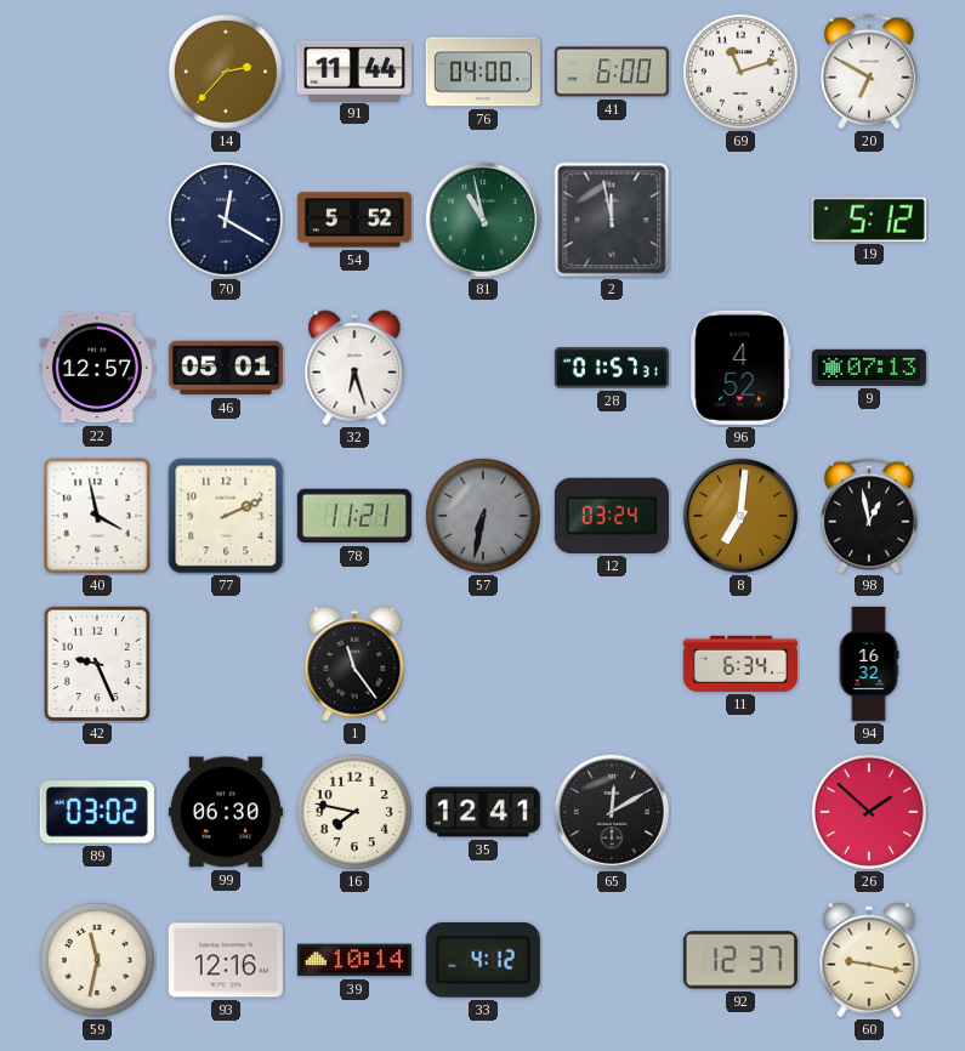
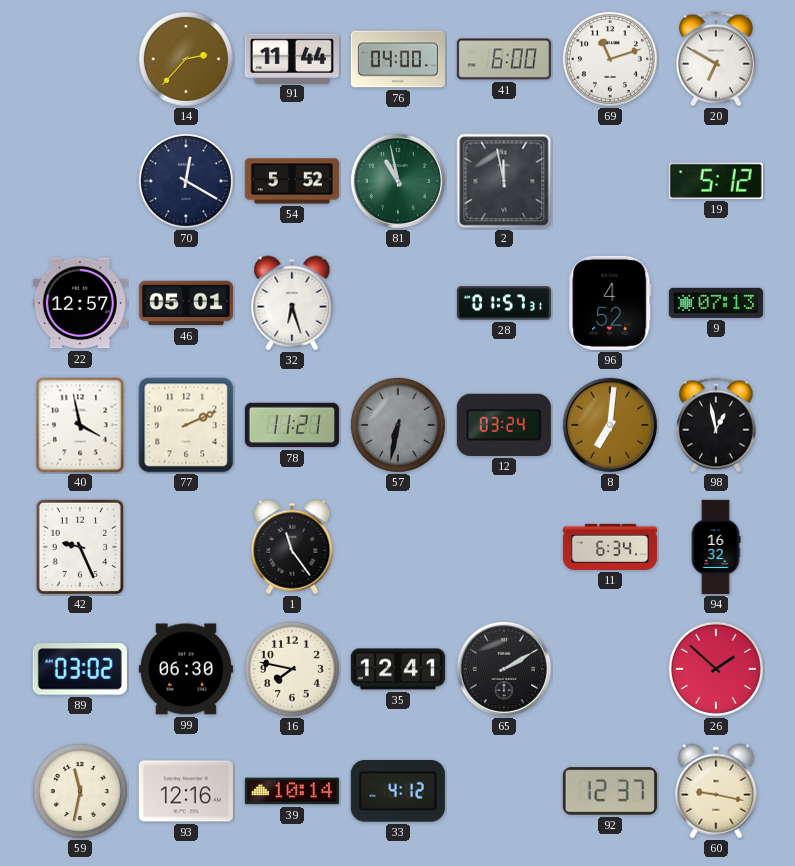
65: 12:10 -> 2:10 (504, 669)
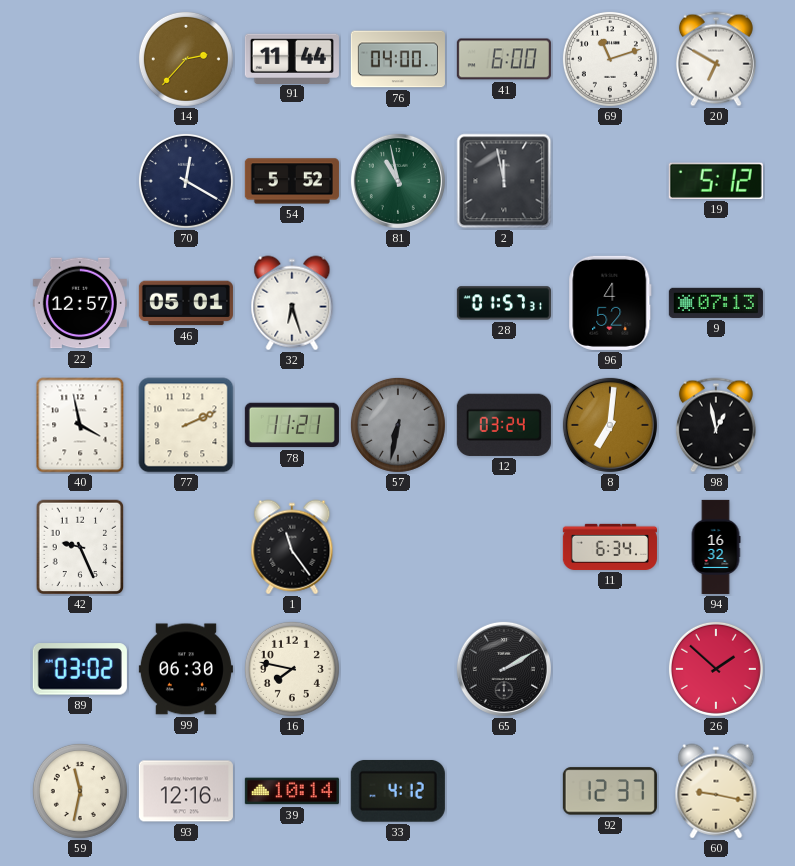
35: 12:41 -> none (398, 669)
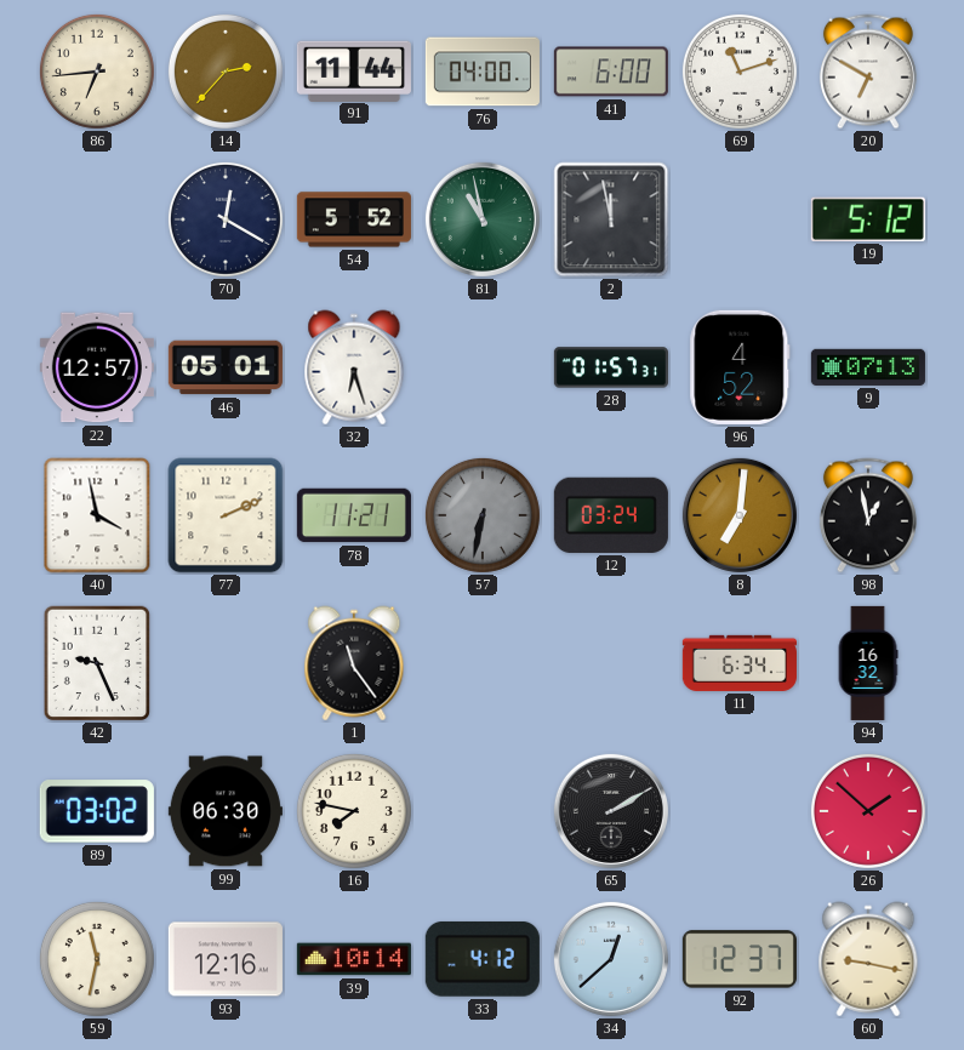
86: none -> 6:44 (97, 72)
34: none -> 12:38 (611, 959)
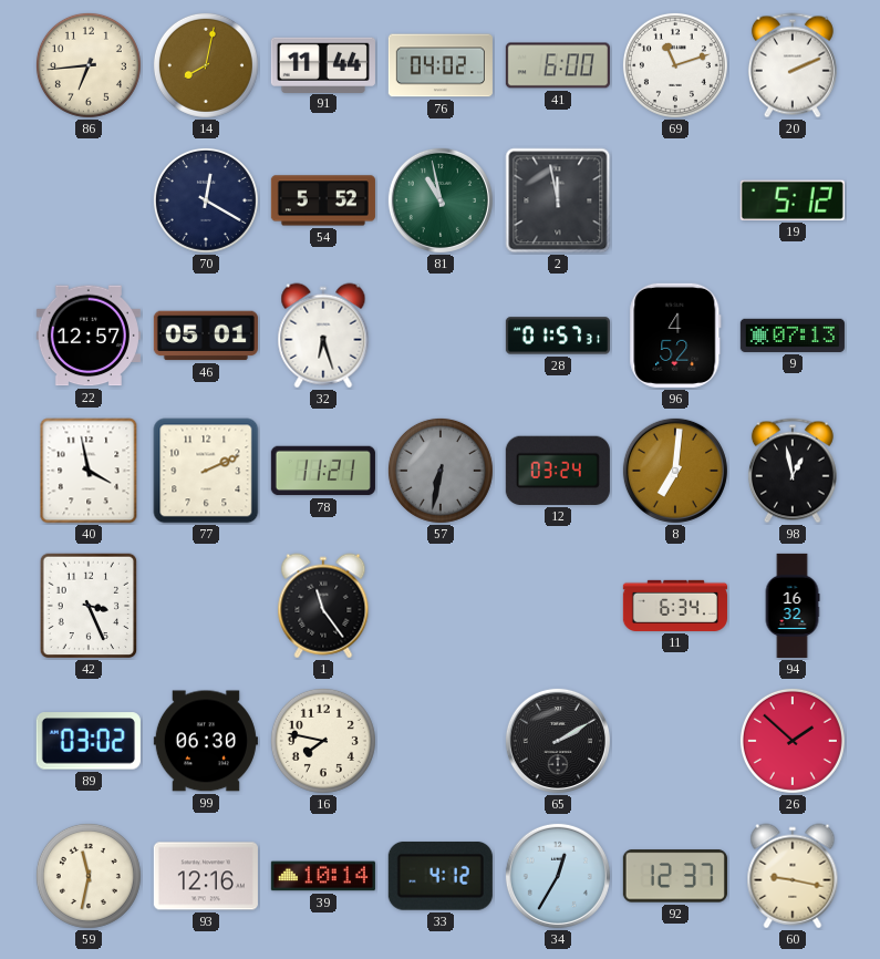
14: 2:37 -> 8:02 (206, 65)
76: 04:00 -> 04:02 (441, 65)
20: 6:50 -> 2:11 (793, 65)
42: 9:26 -> 3:26 (89, 606)
34: 12:38 -> 12:35 (558, 876)
